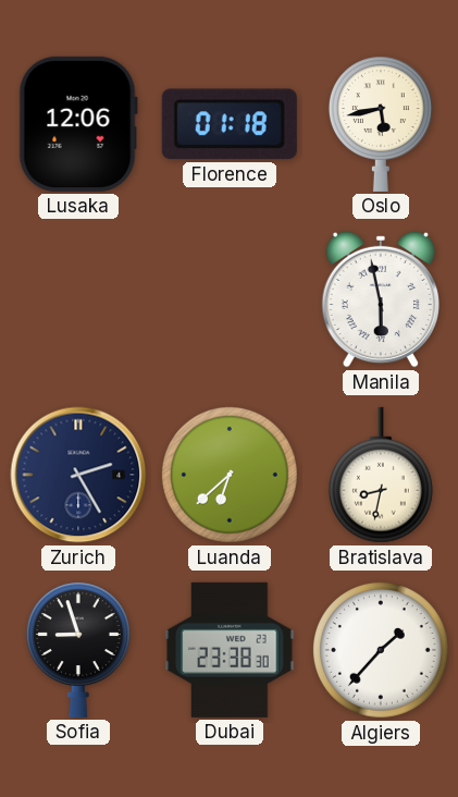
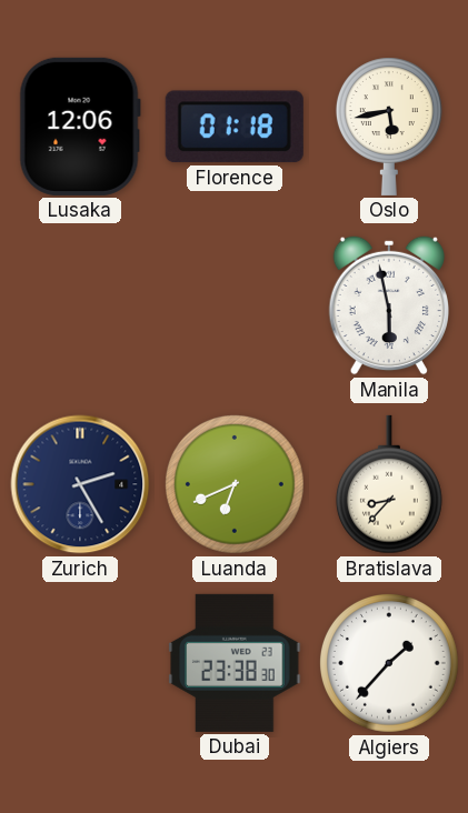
Luanda: 6:38 -> 6:41 (235, 484)
Bratislava: 8:32 -> 8:37 (389, 484)
Sofia: 8:57 -> none (78, 650)
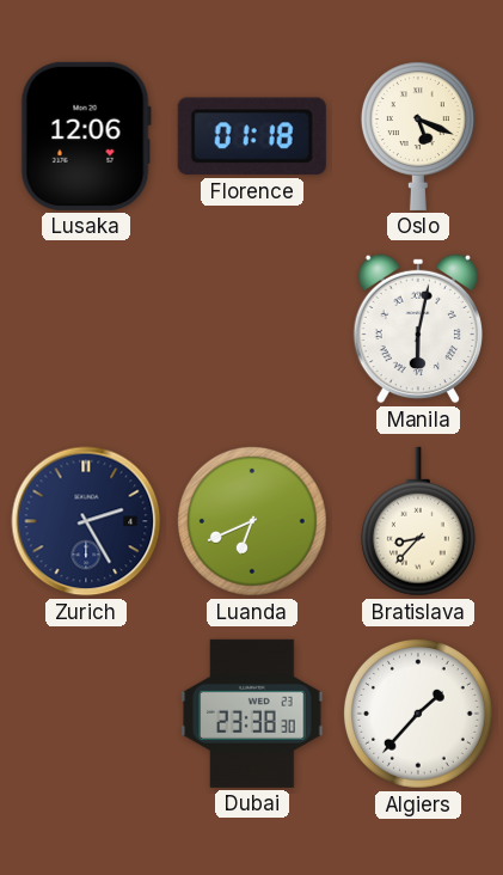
Oslo: 5:43 -> 5:19 (418, 136)
Manila: 5:58 -> 6:02 (417, 329)
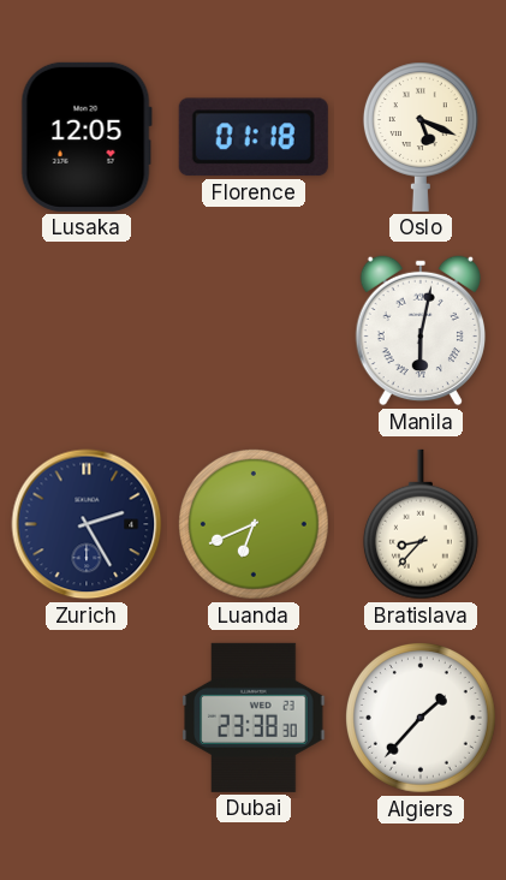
Lusaka: 12:06 -> 12:05 (87, 137)
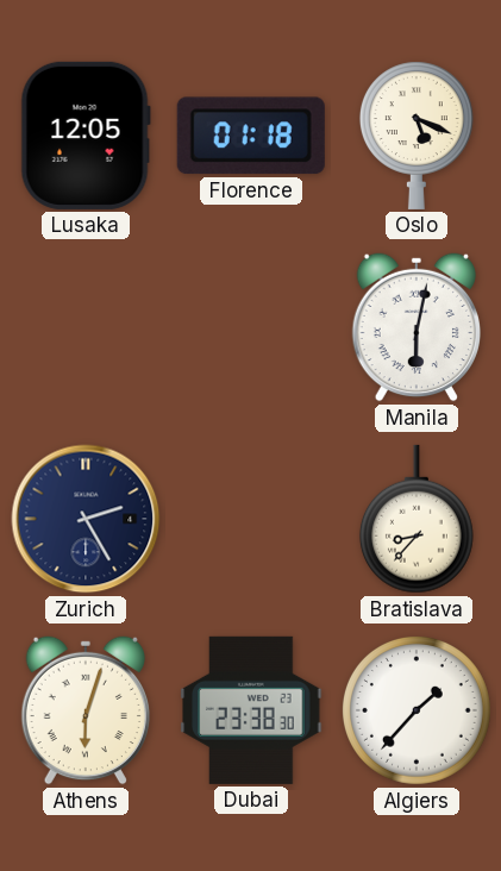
Luanda: 6:41 -> none (254, 524)
Athens: none -> 6:03 (84, 710)
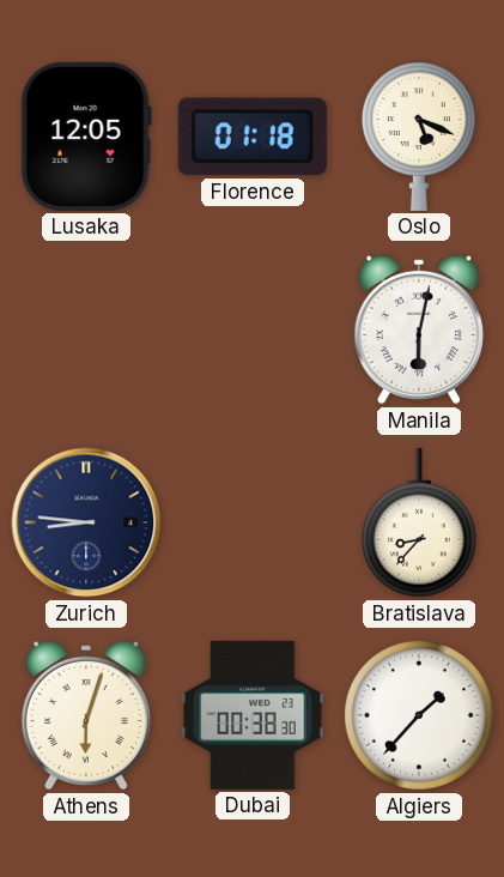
Zurich: 2:25 -> 8:46 (86, 522)
Dubai: 23:38 -> 00:38 (253, 715)
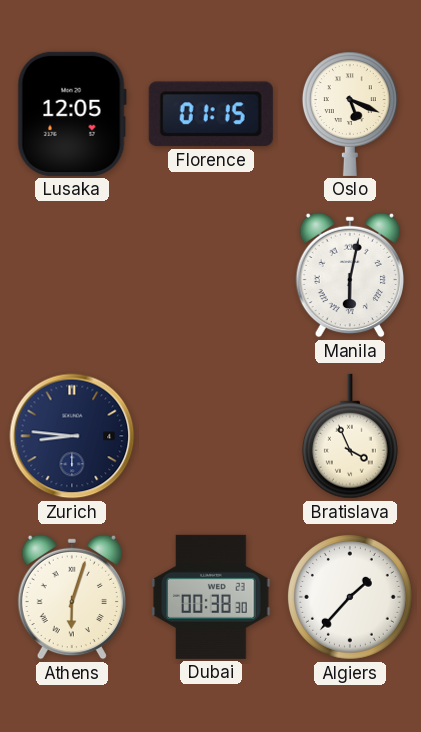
Florence: 01:18 -> 01:15 (211, 114)
Bratislava: 8:37 -> 3:56 (350, 436)
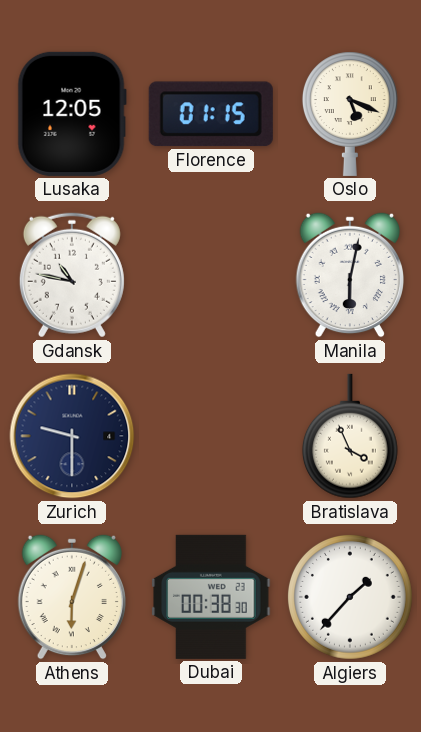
Gdansk: none -> 10:47 (72, 275)
Zurich: 8:46 -> 9:30 (72, 436)
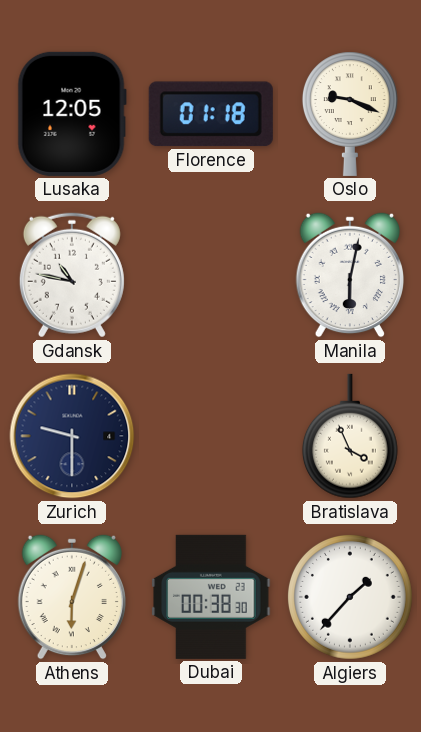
Florence: 01:15 -> 01:18 (211, 114)
Oslo: 5:19 -> 9:19 (350, 114)
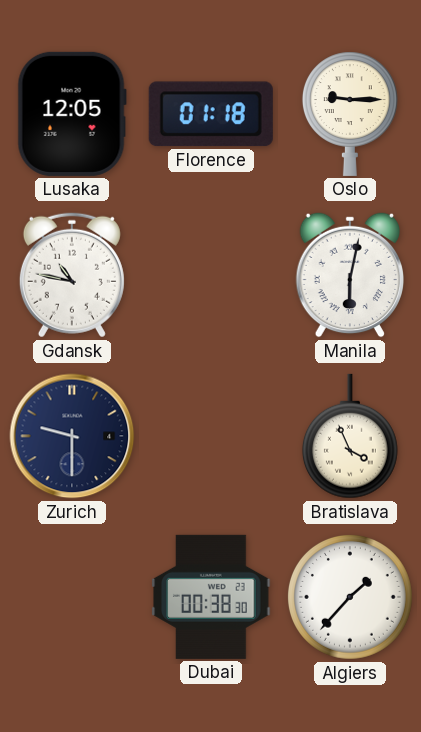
Oslo: 9:19 -> 9:15 (350, 114)
Athens: 6:03 -> none (71, 597)
